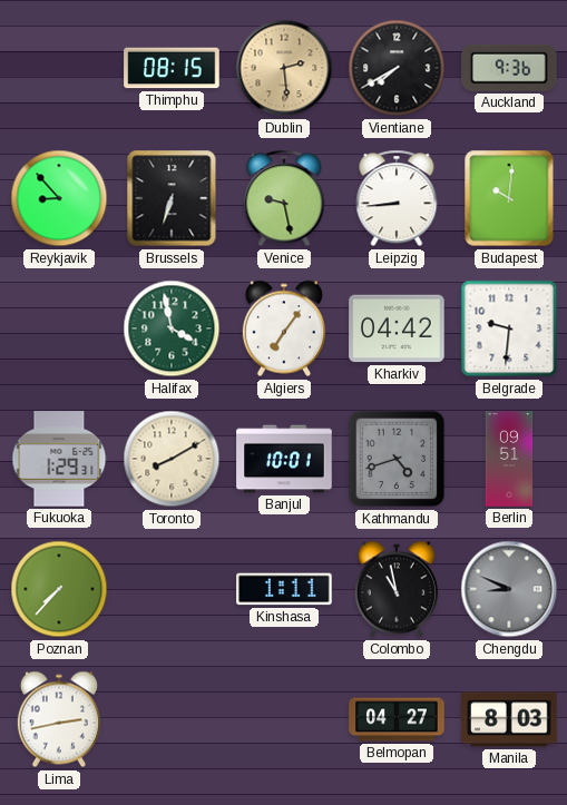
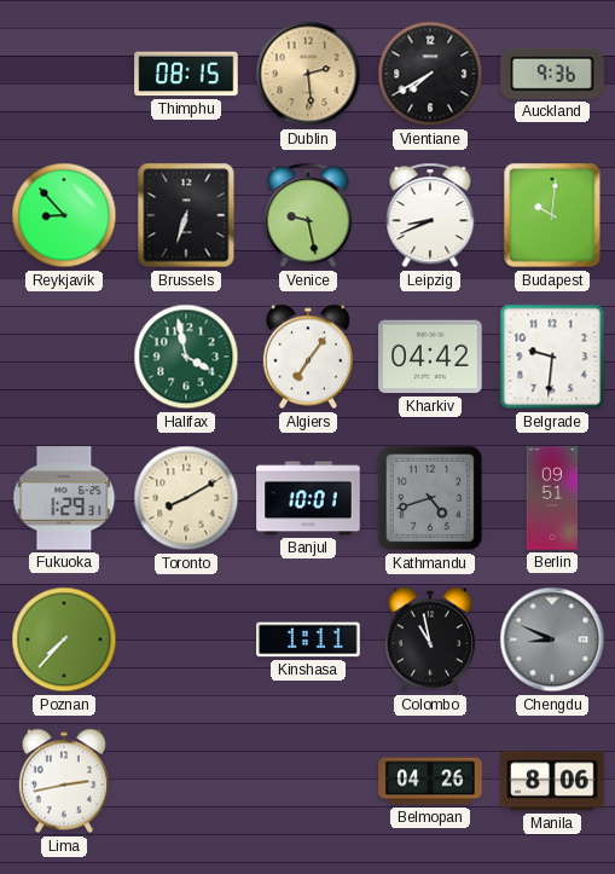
Leipzig: 8:44 -> 8:41 (430, 215)
Belmopan: 04:27 -> 04:26 (430, 781)
Manila: 8:03 -> 8:06 (552, 781)
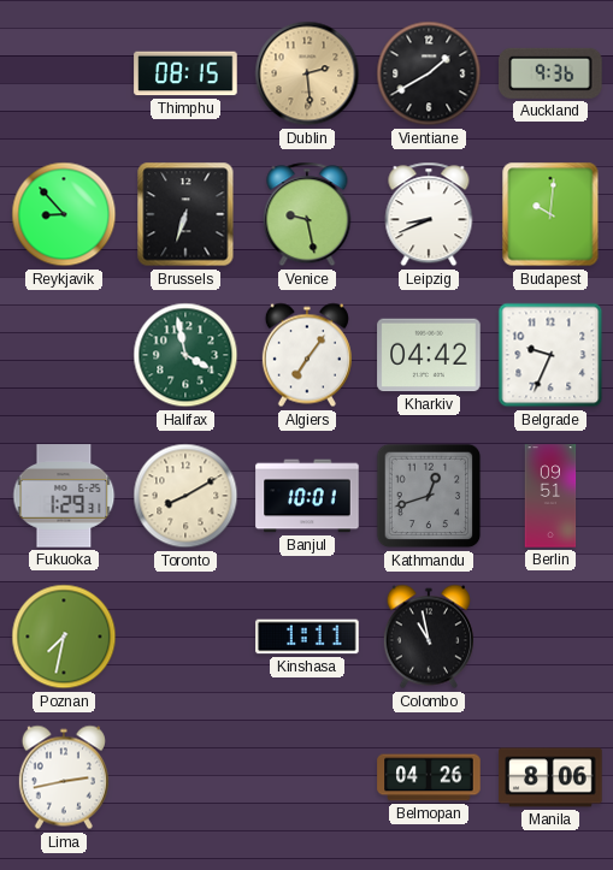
Vientiane: 7:40 -> 1:40 (429, 73)
Belgrade: 9:31 -> 9:34 (550, 355)
Kathmandu: 4:42 -> 12:42 (429, 496)
Poznan: 7:37 -> 7:32 (64, 637)
Chengdu: 8:49 -> none (552, 639)
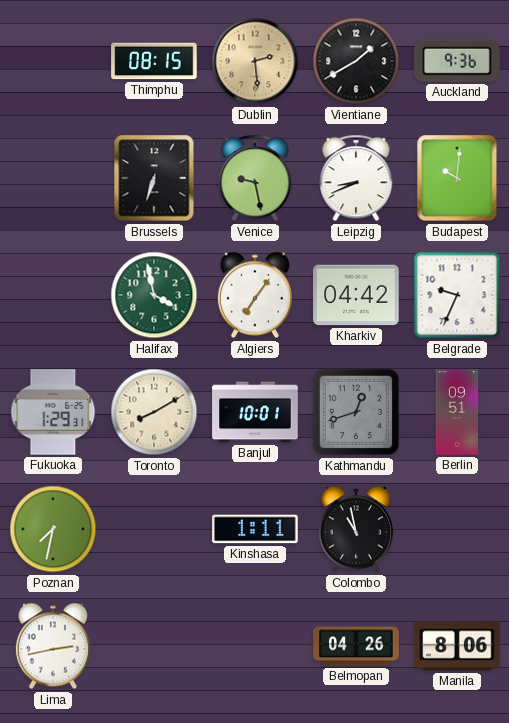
Reykjavik: 8:53 -> none (64, 214)
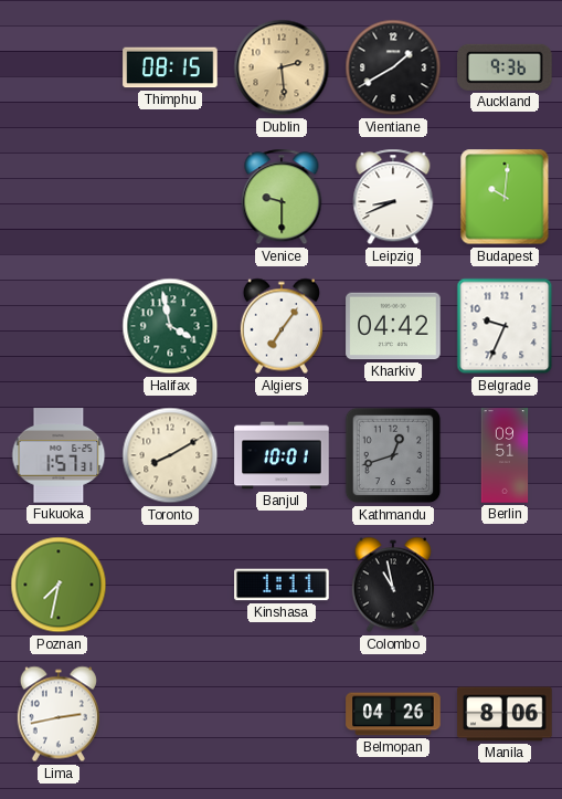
Brussels: 6:33 -> none (154, 178)
Venice: 9:28 -> 9:30 (282, 197)
Fukuoka: 1:29 -> 1:57 (59, 455)
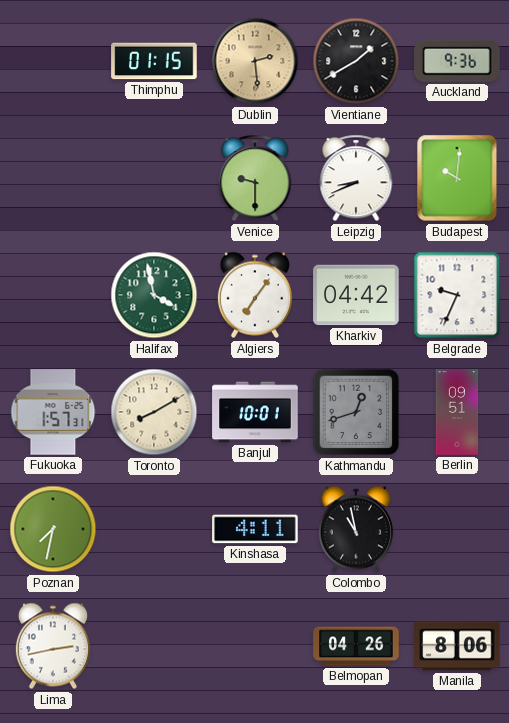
Thimphu: 08:15 -> 01:15 (154, 61)
Kinshasa: 1:11 -> 4:11 (255, 529)
